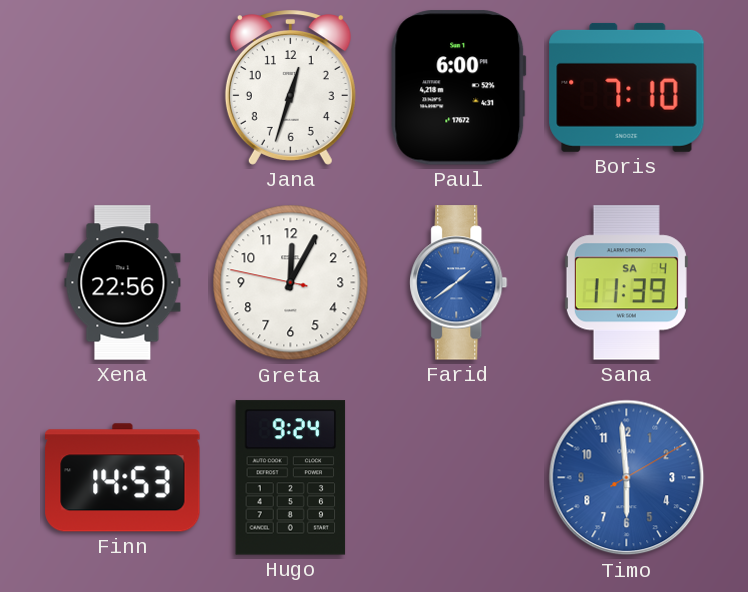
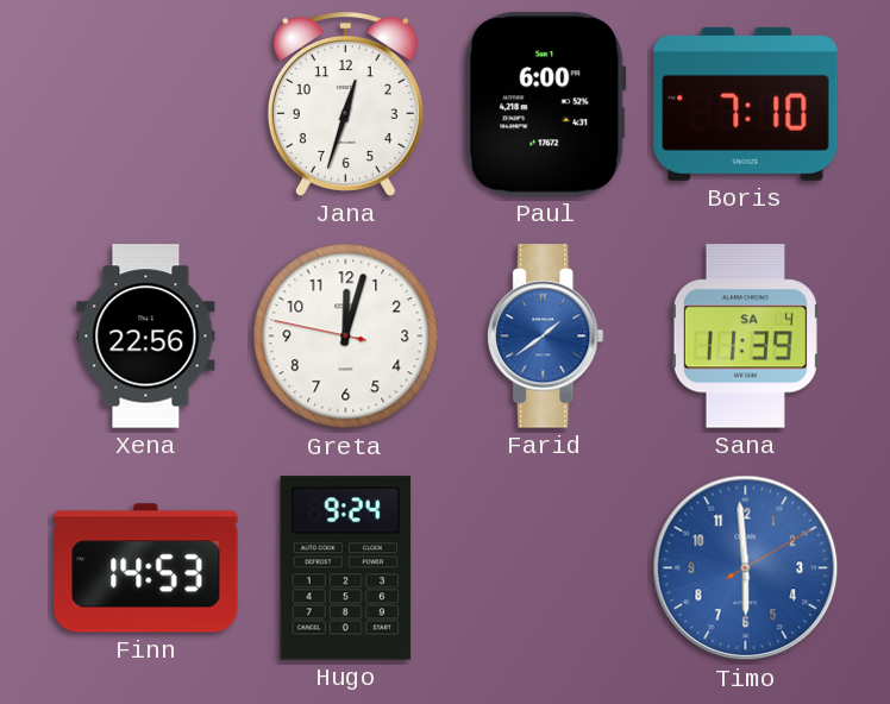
Greta: 12:04 -> 12:02 (346, 337)
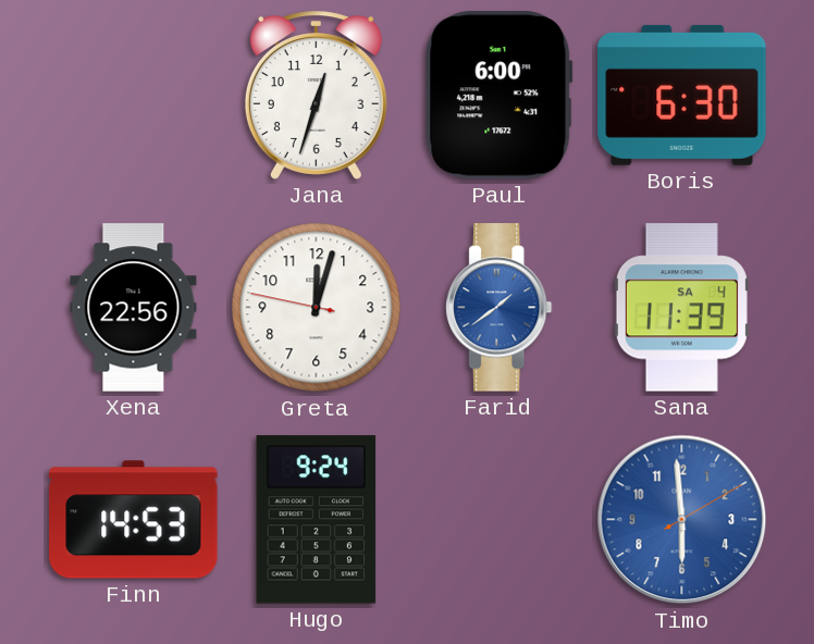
Boris: 7:10 -> 6:30 (682, 95)
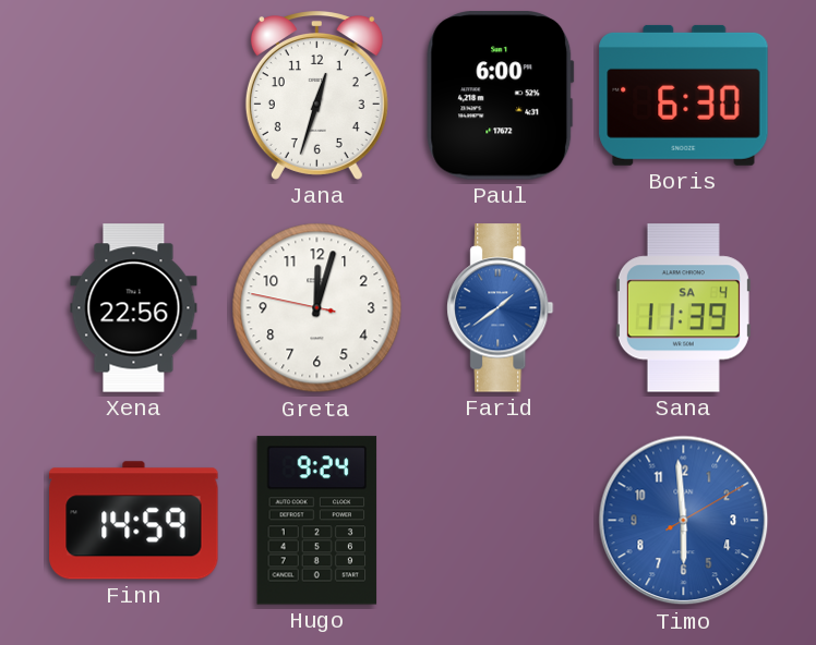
Finn: 14:53 -> 14:59 (134, 521)
